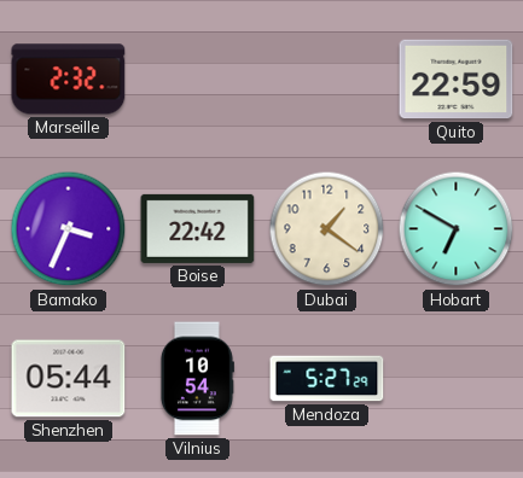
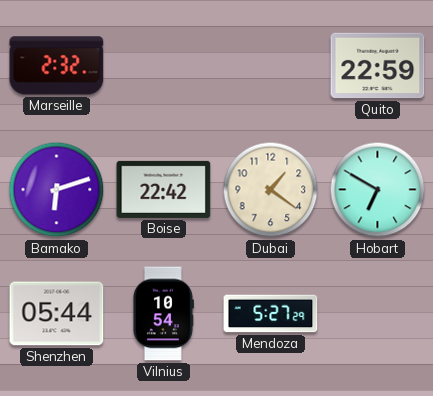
Bamako: 3:34 -> 6:12 (57, 190)
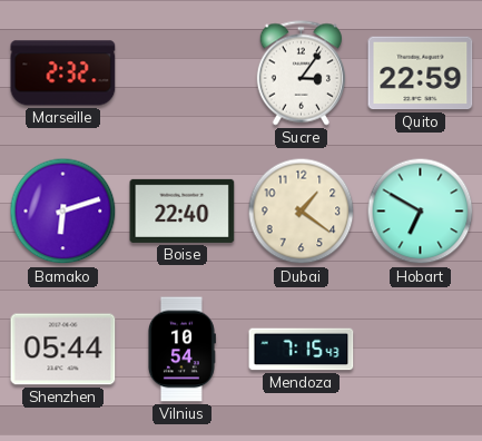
Sucre: none -> 3:06 (301, 73)
Boise: 22:42 -> 22:40 (183, 210)
Mendoza: 5:27 -> 7:15 (302, 350)
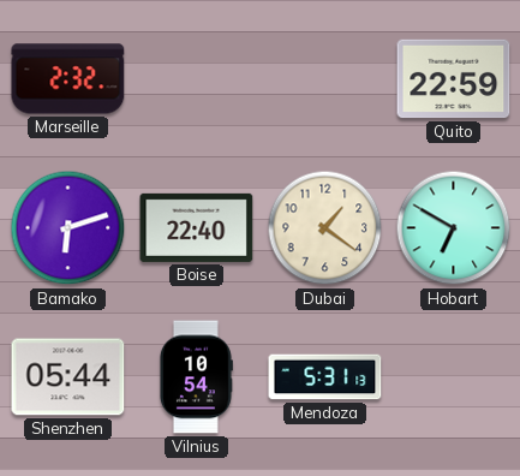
Sucre: 3:06 -> none (301, 73)
Mendoza: 7:15 -> 5:31 (325, 377)
